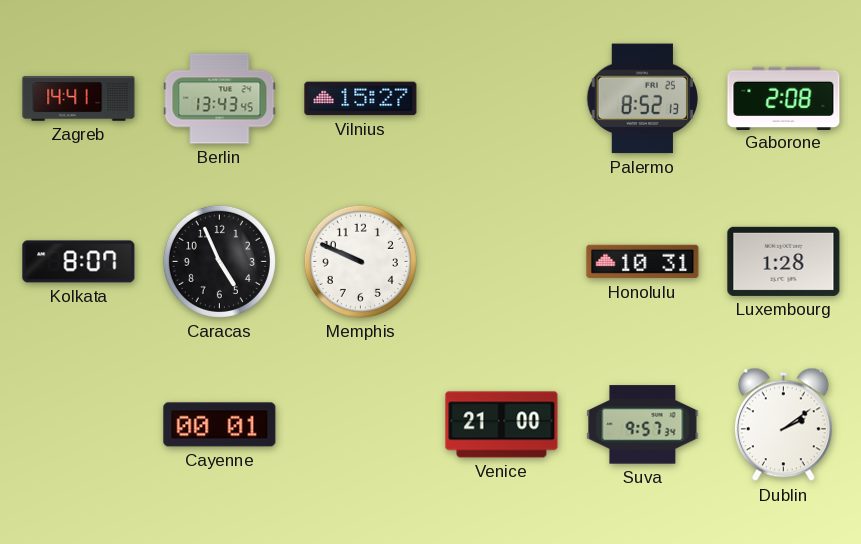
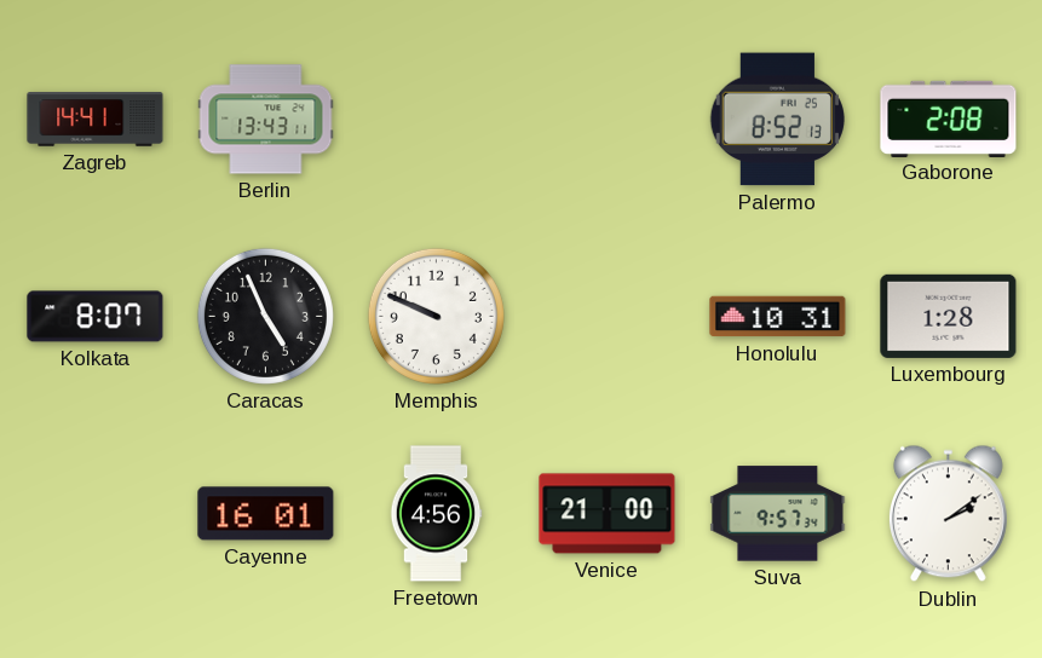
Berlin: 13:43:45 -> 13:43:11 (266, 120)
Vilnius: 15:27 -> none (361, 99)
Cayenne: 00:01 -> 16:01 (266, 514)
Freetown: none -> 4:56 (436, 514)
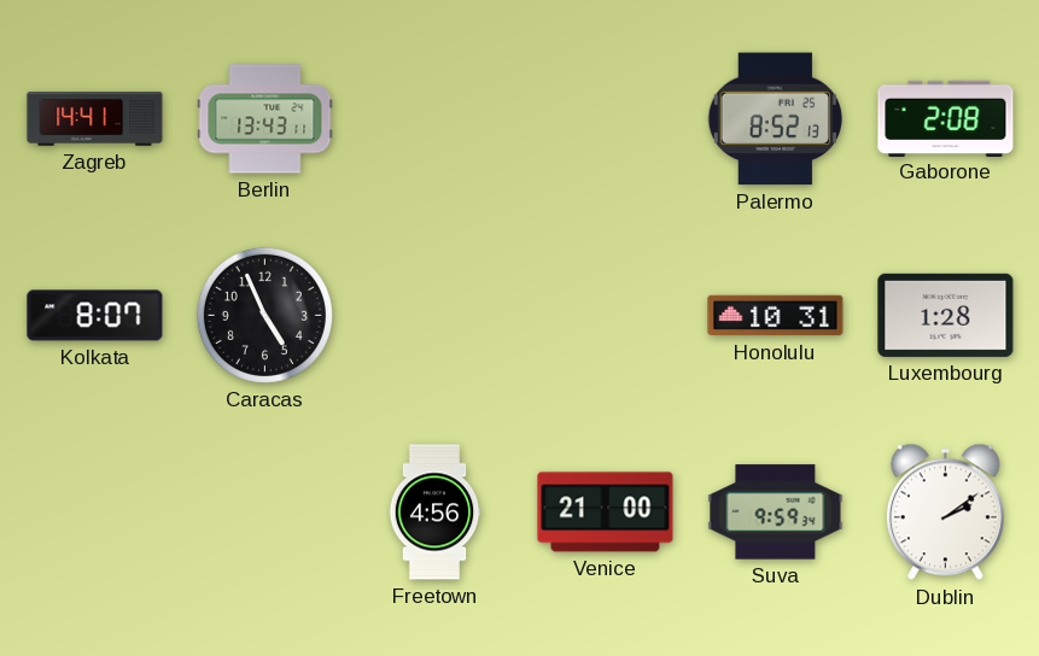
Memphis: 9:49 -> none (436, 316)
Cayenne: 16:01 -> none (266, 514)
Suva: 9:57 -> 9:59 (776, 512)
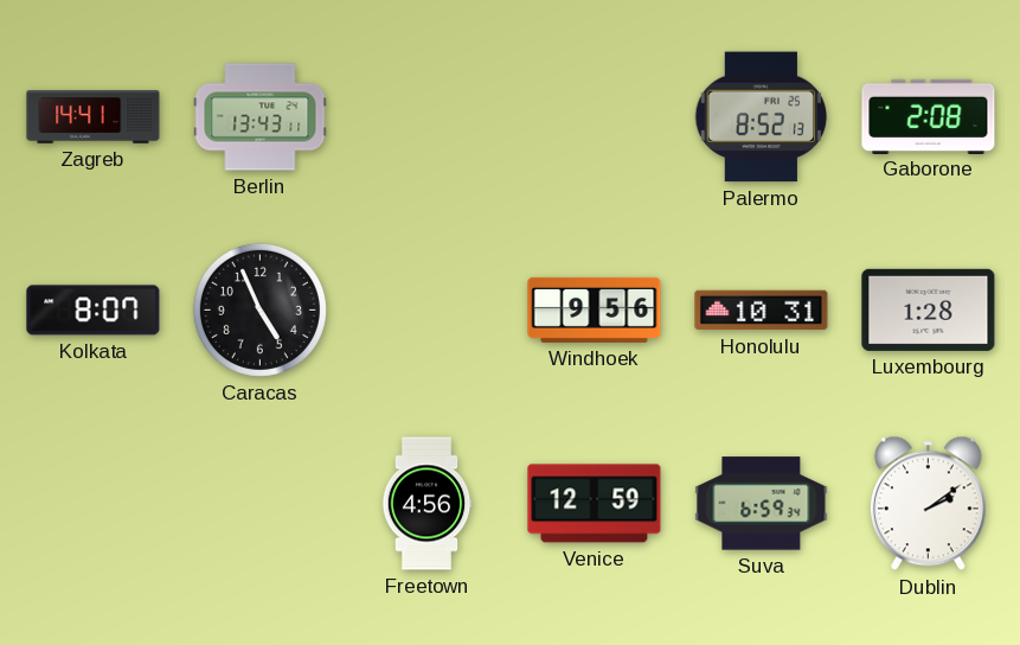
Windhoek: none -> 9:56 (595, 309)
Venice: 21:00 -> 12:59 (595, 504)
Suva: 9:59 -> 6:59 (762, 504)
